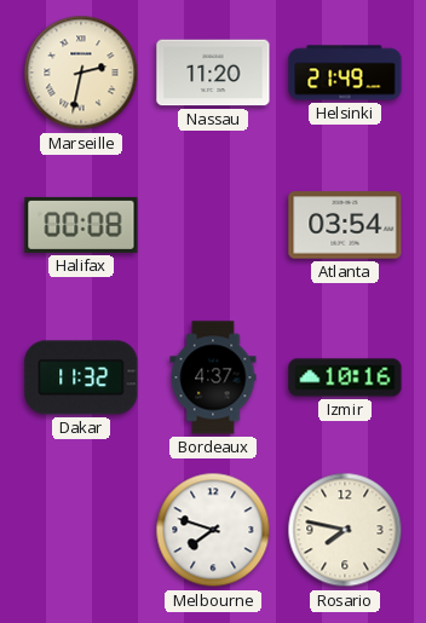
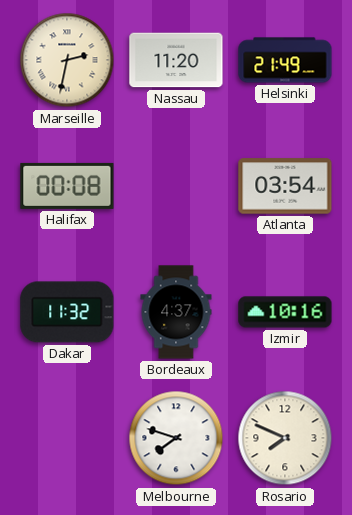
Rosario: 7:47 -> 7:49 (285, 438)
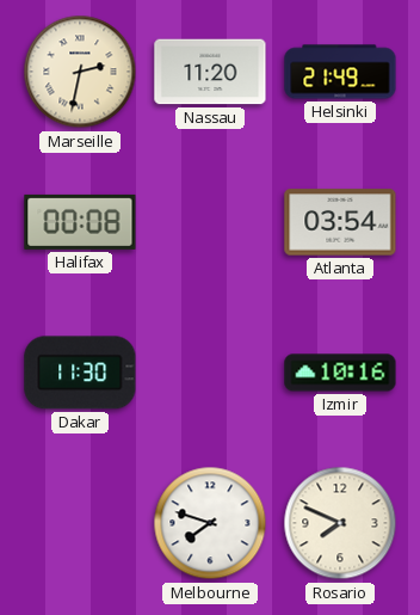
Dakar: 11:32 -> 11:30 (80, 373)
Bordeaux: 4:37 -> none (176, 312)
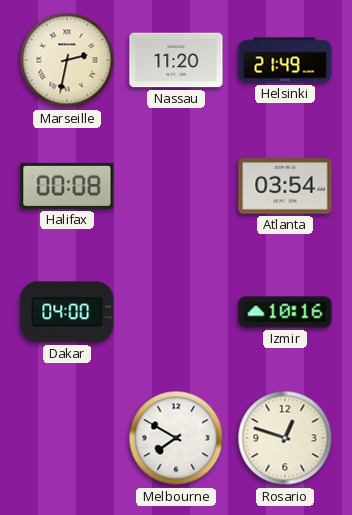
Dakar: 11:30 -> 04:00 (67, 312)
Melbourne: 7:48 -> 7:50 (176, 438)
Rosario: 7:49 -> 12:48 (285, 438)
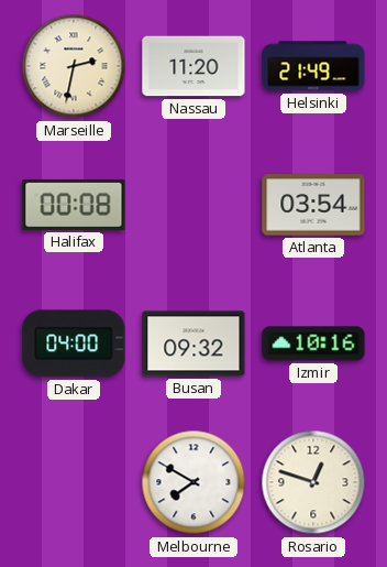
Busan: none -> 09:32 (193, 344)
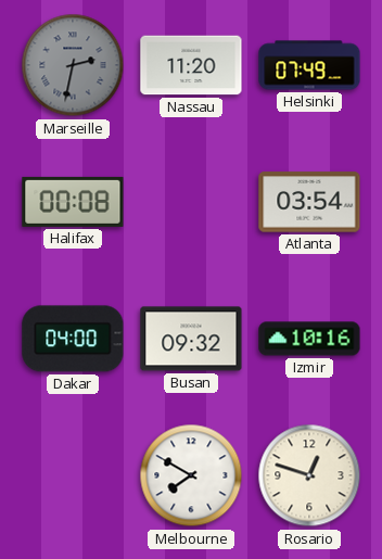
Marseille dial: cream -> grey (73, 65)
Helsinki: 21:49 -> 07:49 (309, 65)
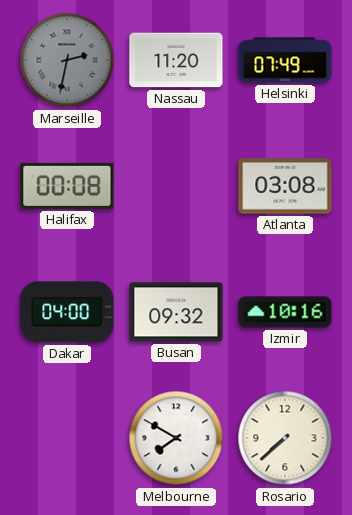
Atlanta: 03:54 -> 03:08 (285, 186)
Rosario: 12:48 -> 7:38 (285, 438)
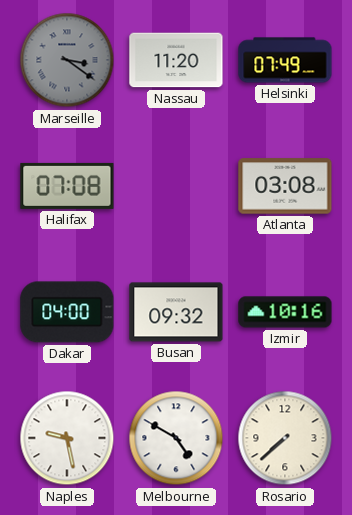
Marseille: 2:32 -> 3:21 (67, 60)
Halifax: 00:08 -> 07:08 (67, 186)
Naples: none -> 9:28 (67, 438)
Melbourne: 7:50 -> 4:50 (176, 438)
